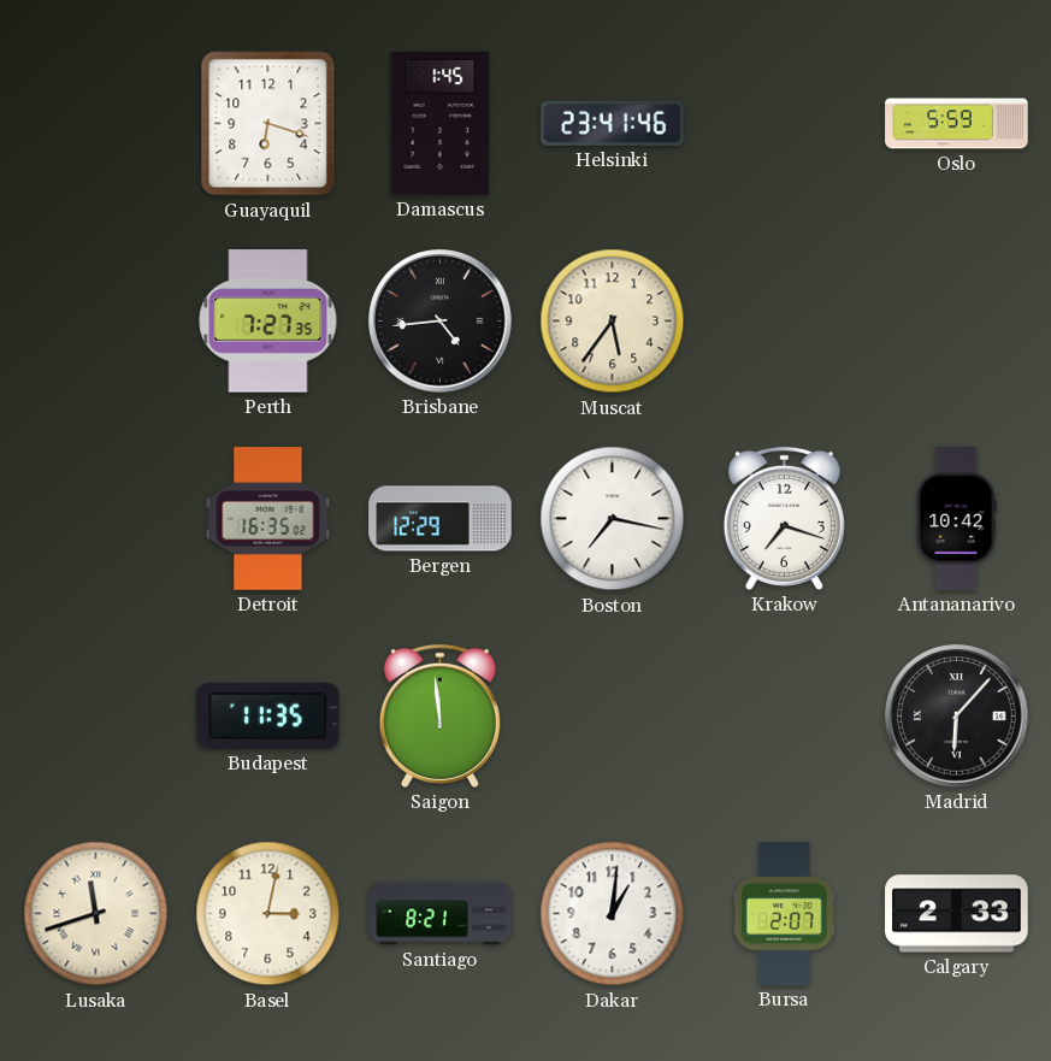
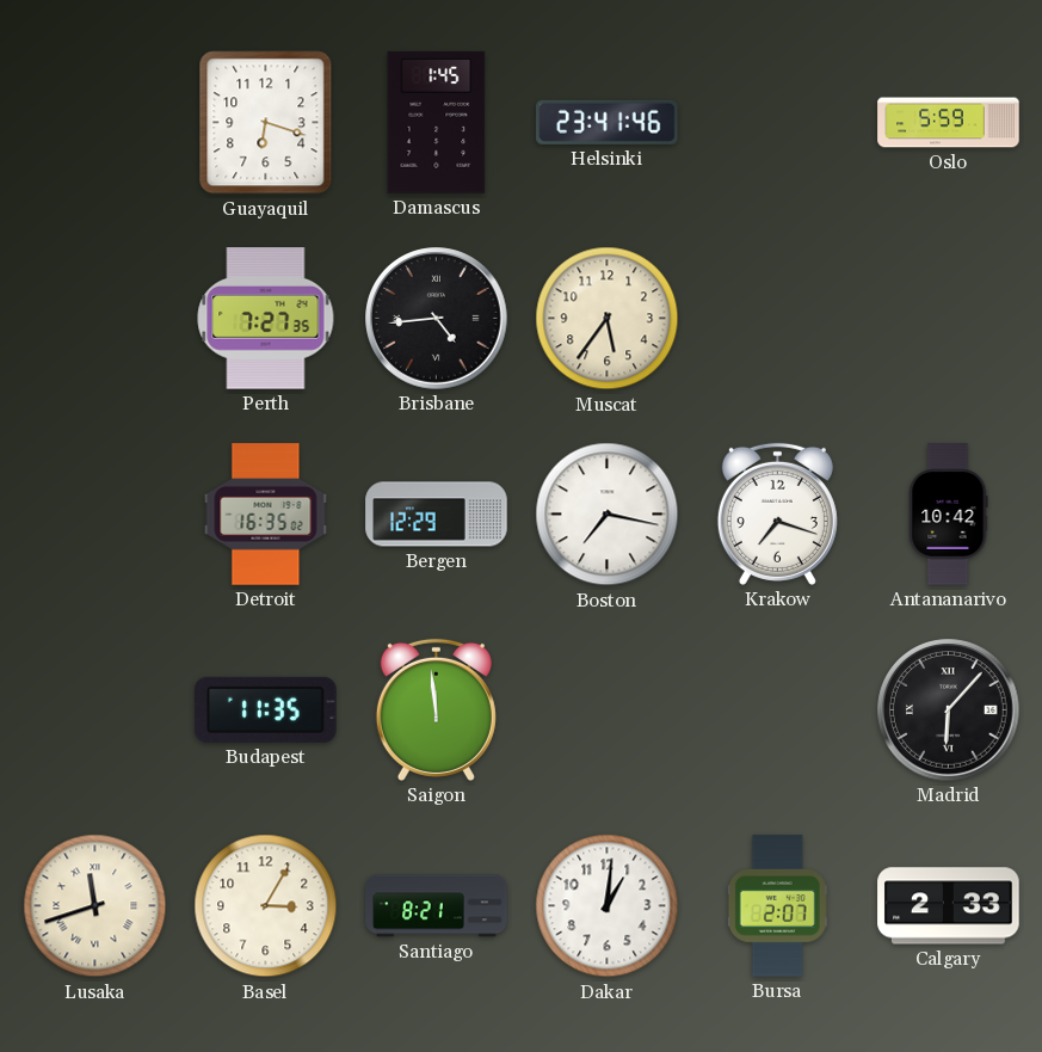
Basel: 3:02 -> 3:05 (266, 906)
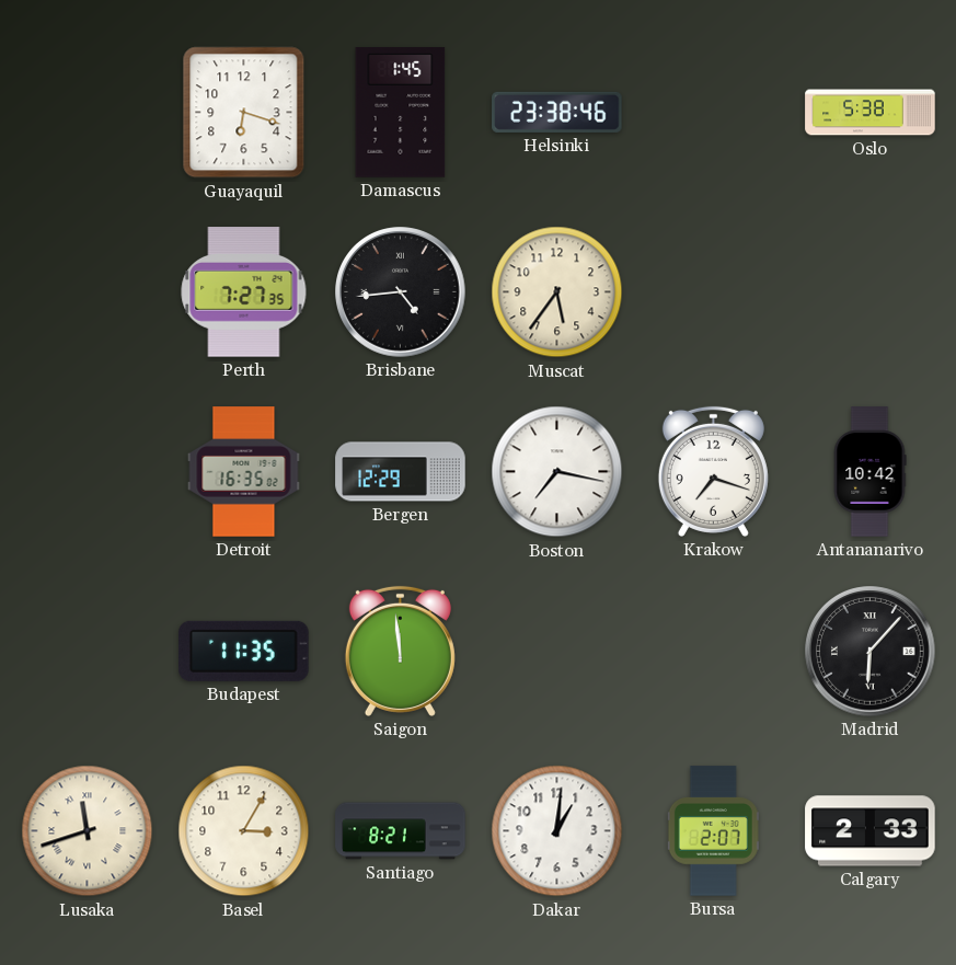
Helsinki: 23:41 -> 23:38 (557, 112)
Oslo: 5:59 -> 5:38 (871, 113)
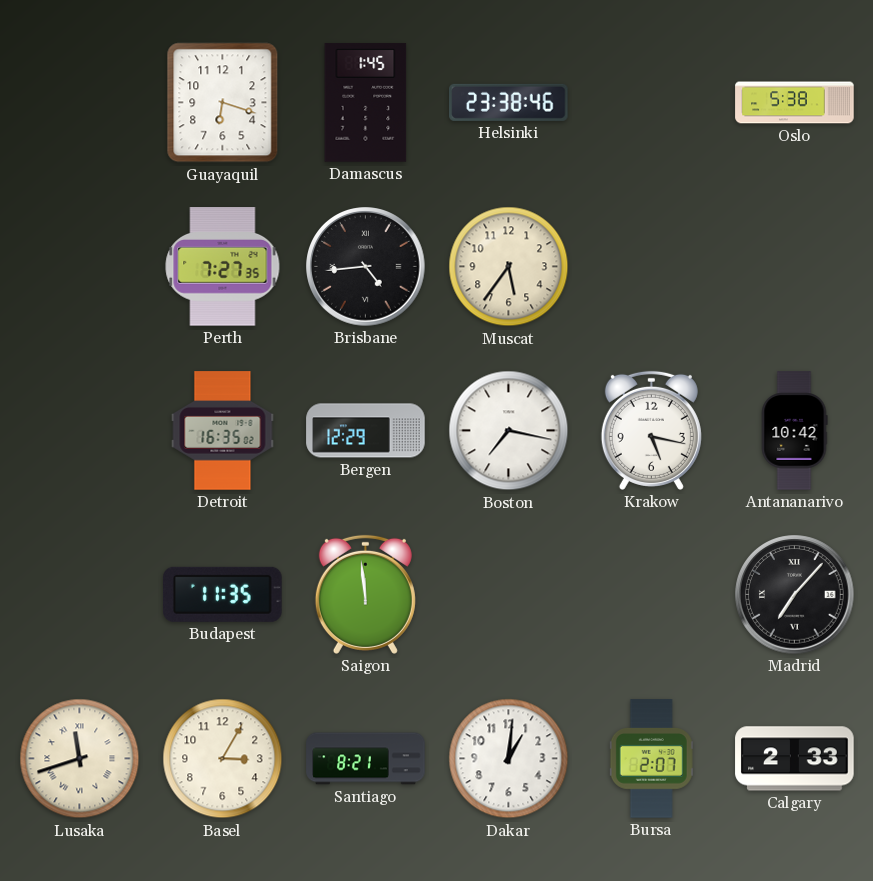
Krakow: 7:18 -> 5:17 (651, 430)
Madrid: 6:07 -> 7:07 (795, 595)
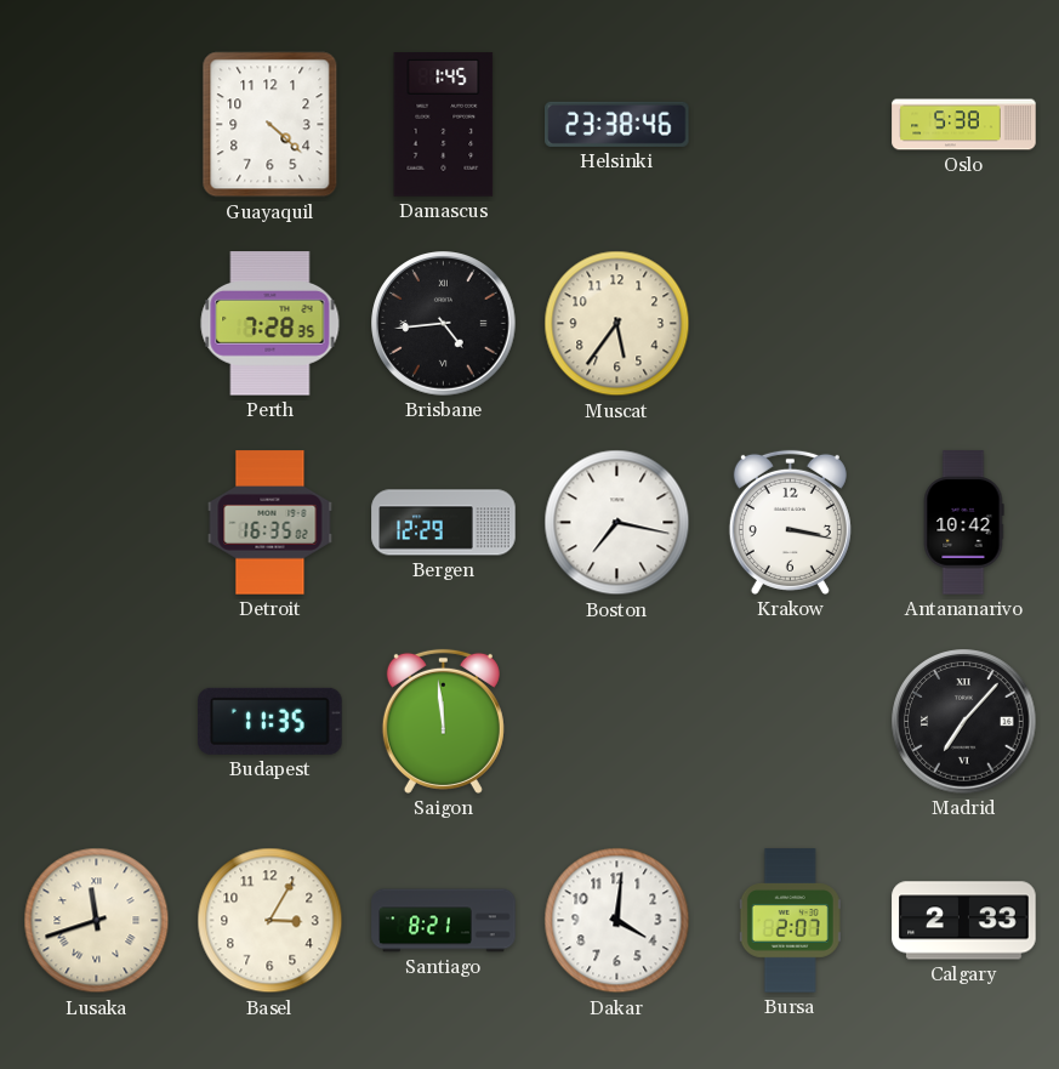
Guayaquil: 6:18 -> 4:22 (271, 125)
Perth: 7:27 -> 7:28 (271, 324)
Krakow: 5:17 -> 3:17 (790, 522)
Dakar: 1:01 -> 4:01 (617, 921)
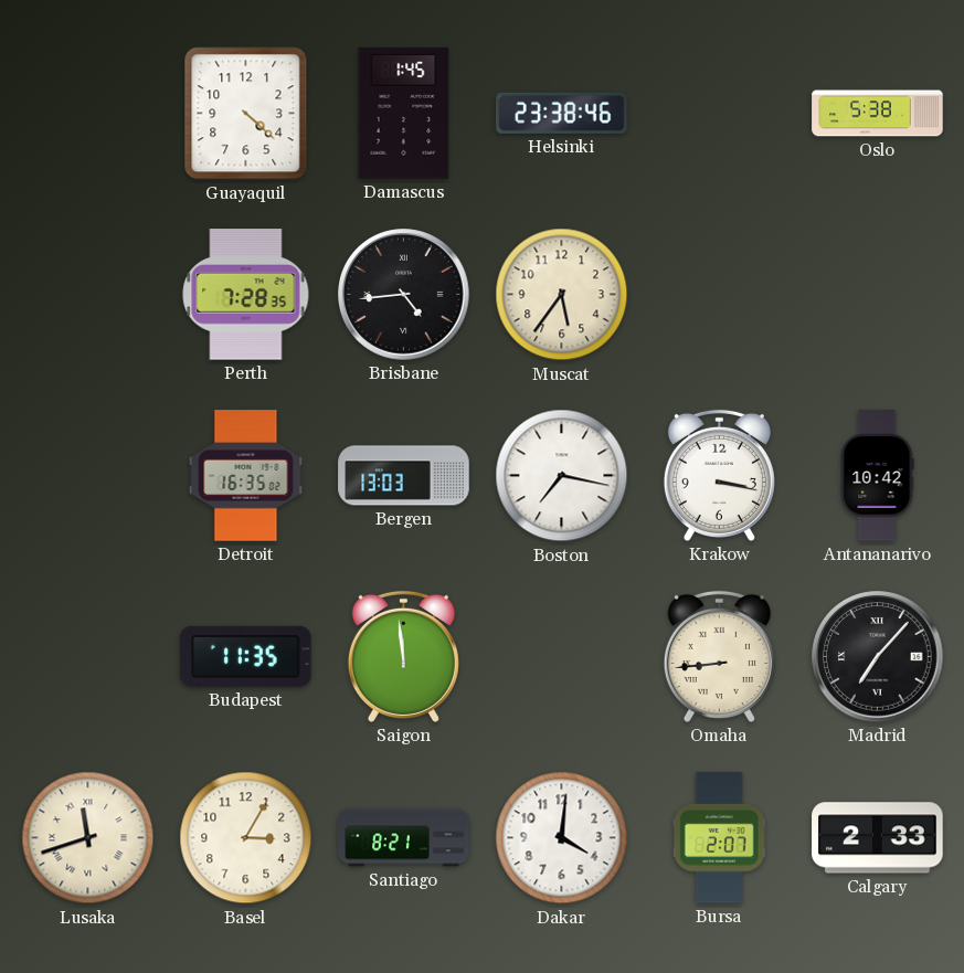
Bergen: 12:29 -> 13:03 (404, 476)
Omaha: none -> 8:44 (719, 656)
